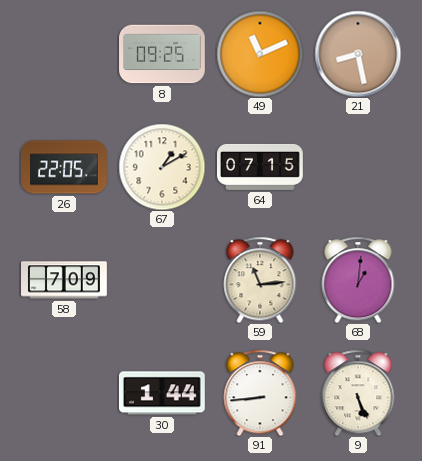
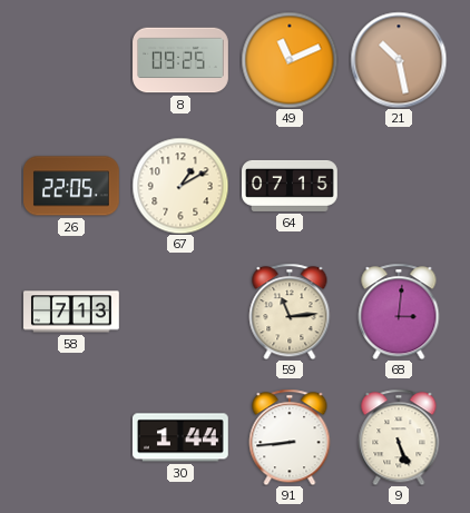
21: 8:28 -> 10:28 (399, 60)
58: 7:09 -> 7:13 (72, 312)
68: 1:01 -> 3:01 (399, 312)
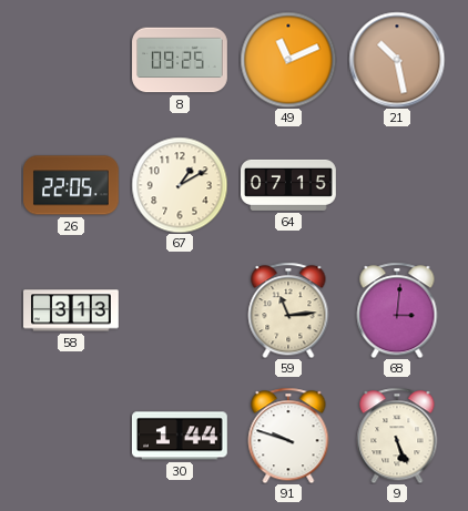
58: 7:13 -> 3:13 (72, 310)
91: 8:44 -> 9:48 (288, 436)
